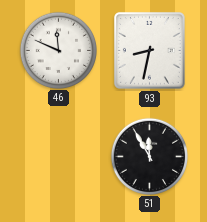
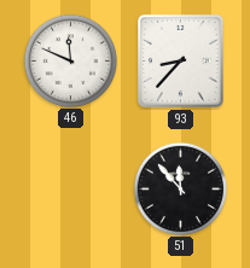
93: 8:32 -> 8:37 (180, 60)
51: 11:55 -> 11:53 (180, 188)
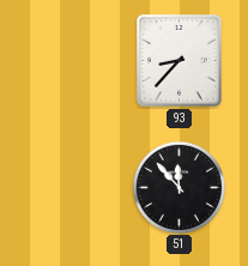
46: 11:49 -> none (70, 60)
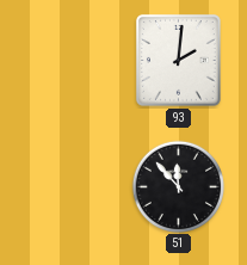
93: 8:37 -> 2:01 (178, 60)
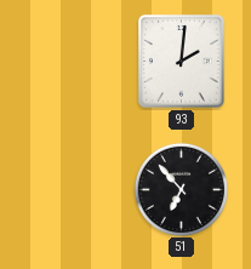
51: 11:53 -> 6:53 (181, 189)
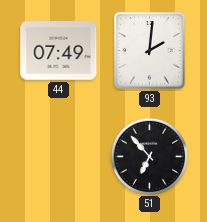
44: none -> 07:49 (59, 51)
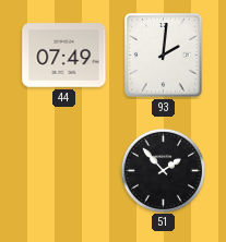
51: 6:53 -> 1:53 (163, 170)
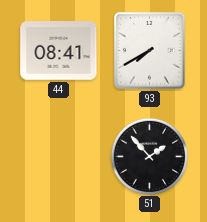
44: 07:49 -> 08:41 (59, 51)
93: 2:01 -> 7:40 (149, 50)
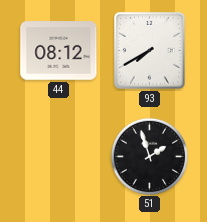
44: 08:41 -> 08:12 (59, 51)
51: 1:53 -> 1:57 (149, 156)
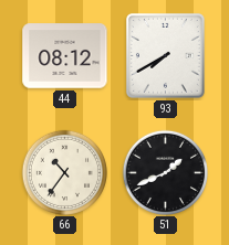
66: none -> 10:36 (64, 172)
51: 1:57 -> 1:41 (165, 172)
